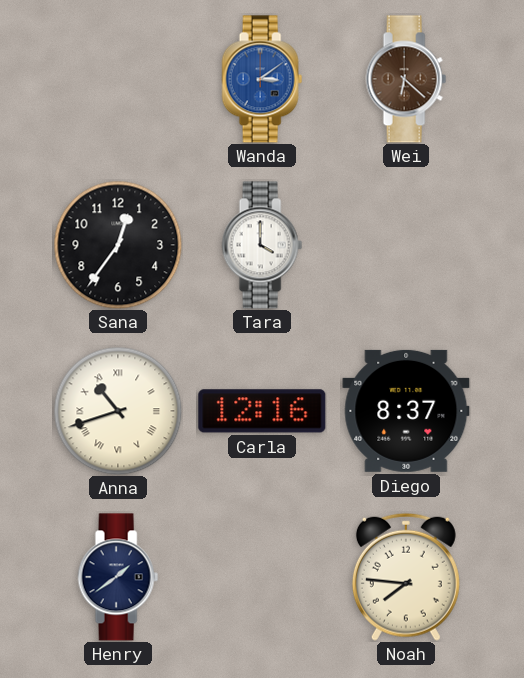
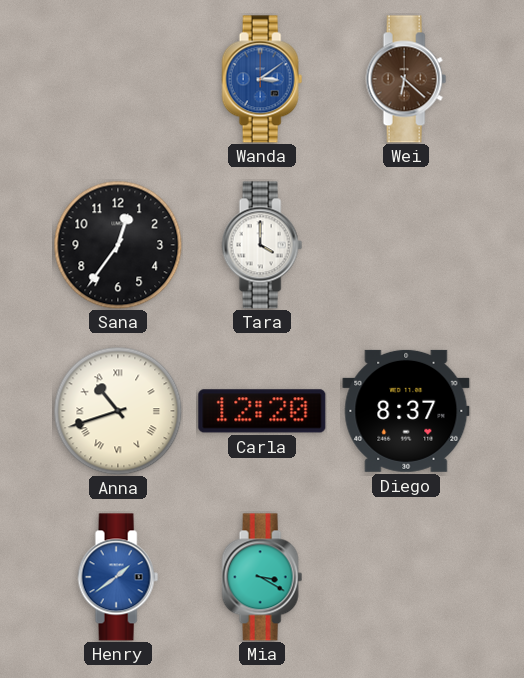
Carla: 12:16 -> 12:20 (262, 411)
Henry dial: navy -> blue (118, 577)
Mia: none -> 3:20 (262, 577)
Noah: 7:46 -> none (406, 577)
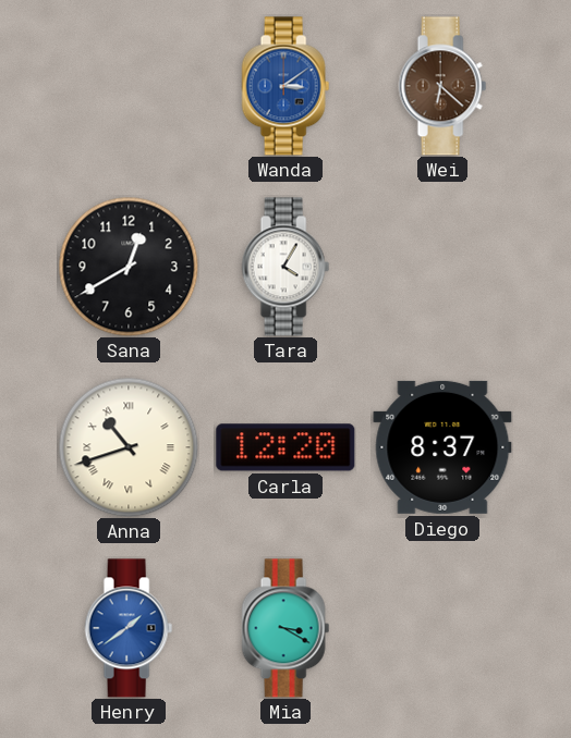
Sana: 12:36 -> 12:40 (129, 267)
Tara: 4:00 -> 4:05 (285, 267)
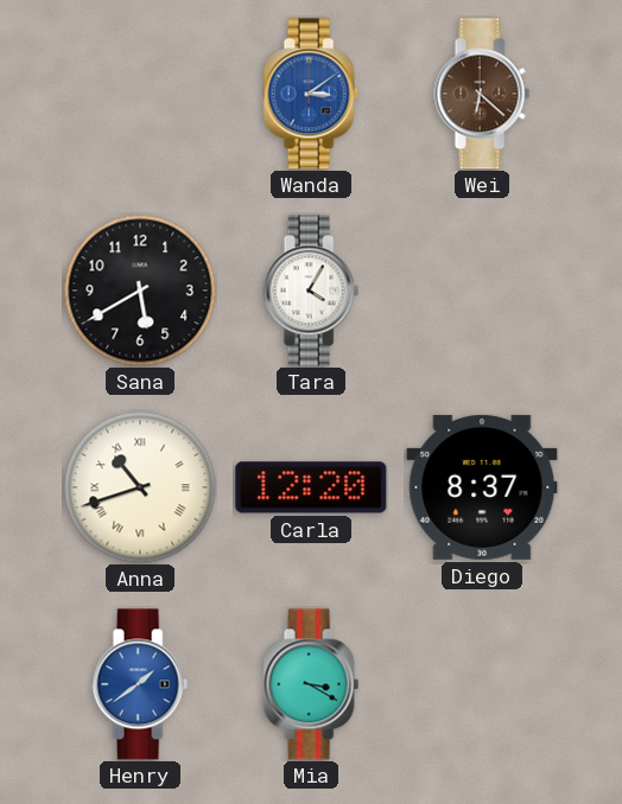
Sana: 12:40 -> 5:40 (140, 291)
